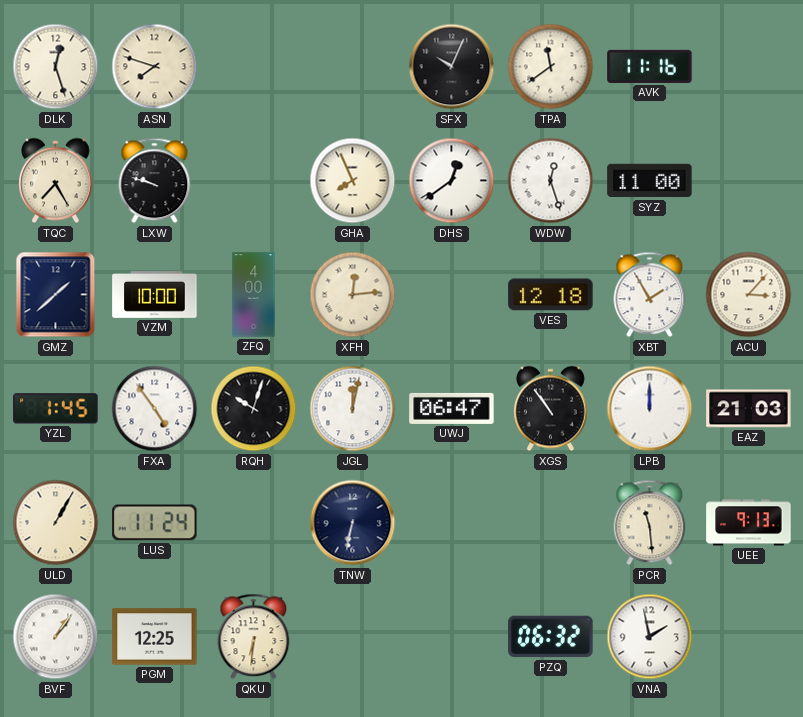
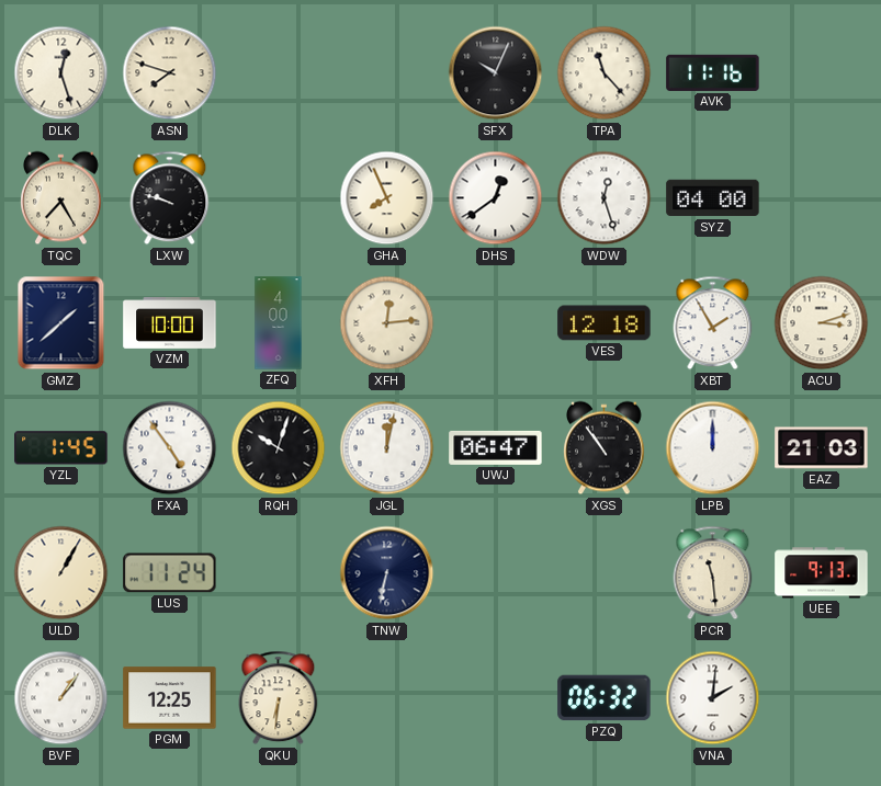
TPA: 11:39 -> 11:23 (605, 73)
SYZ: 11:00 -> 04:00 (713, 198)
ACU: 3:07 -> 3:12 (822, 323)
VNA: 1:58 -> 2:01 (713, 698)
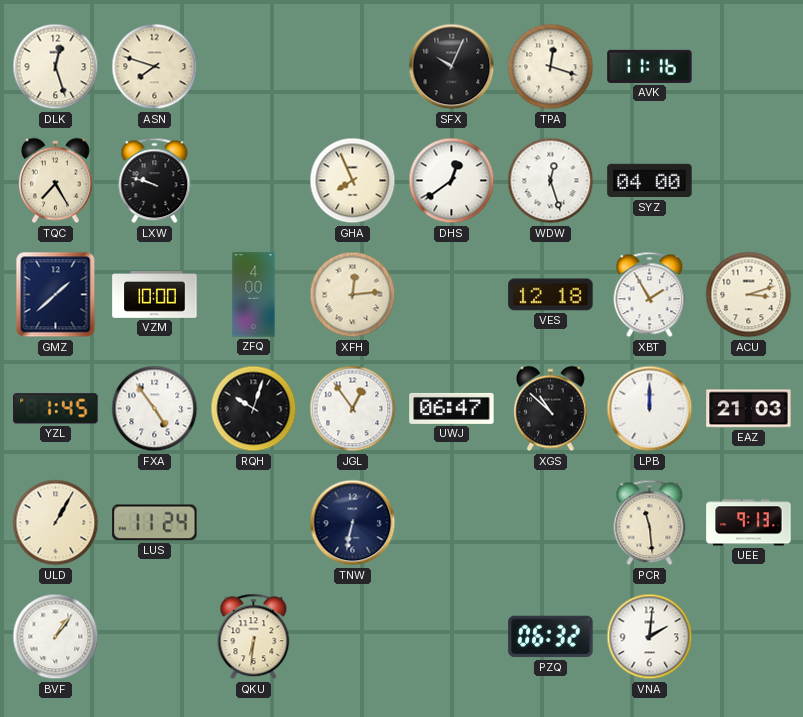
TPA: 11:23 -> 12:18 (551, 67)
JGL: 12:02 -> 12:54 (353, 409)
XGS: 10:54 -> 10:52 (551, 409)
PGM: 12:25 -> none (170, 698)
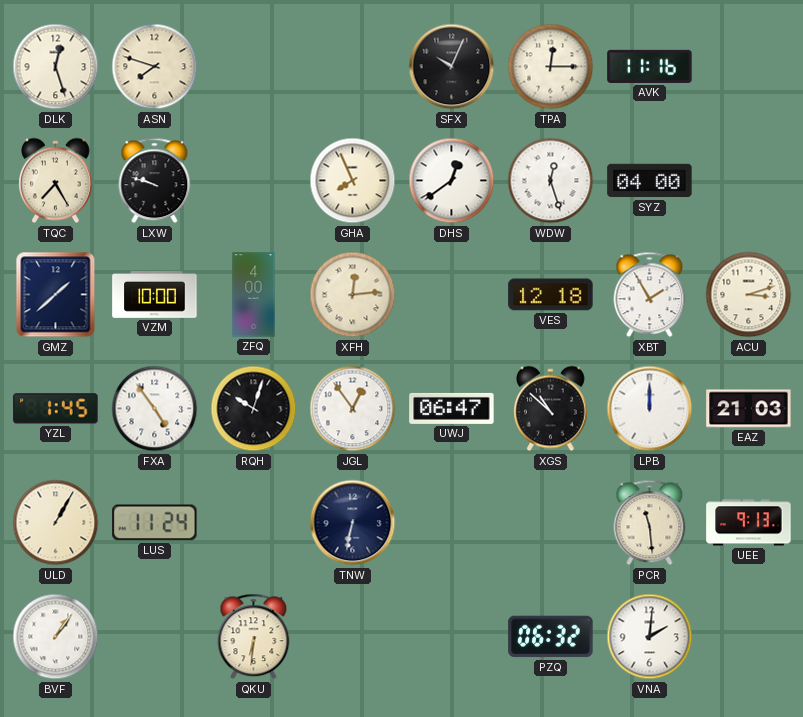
TPA: 12:18 -> 12:15 (551, 67)
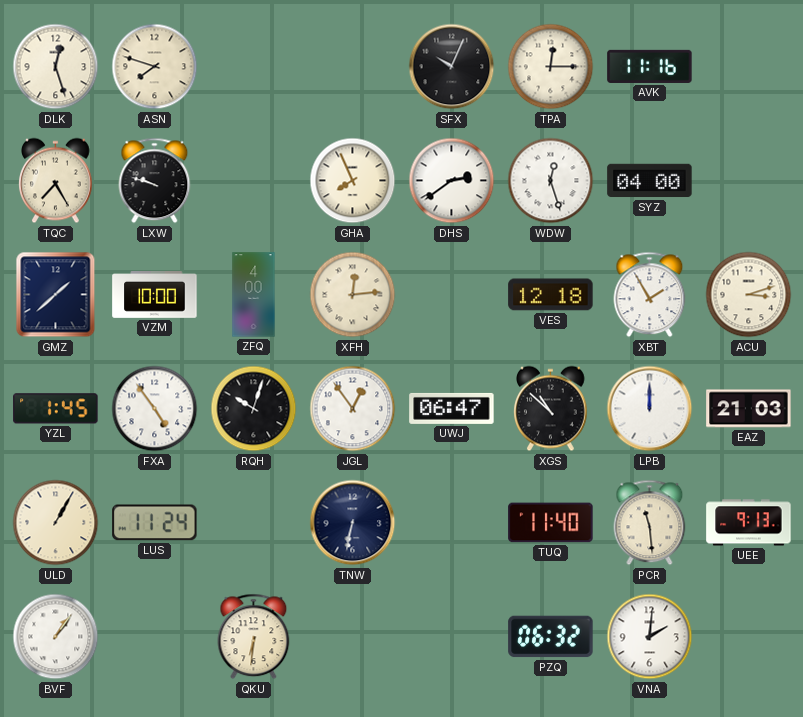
DHS: 12:39 -> 2:39 (452, 181)
TUQ: none -> 11:40 (551, 523)
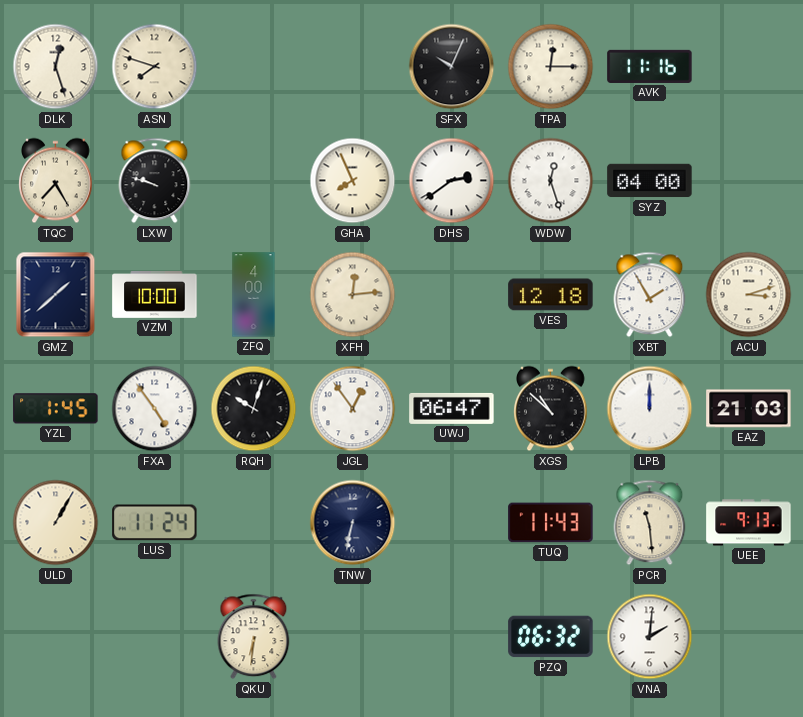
TUQ: 11:40 -> 11:43 (551, 523)
BVF: 1:06 -> none (56, 637)
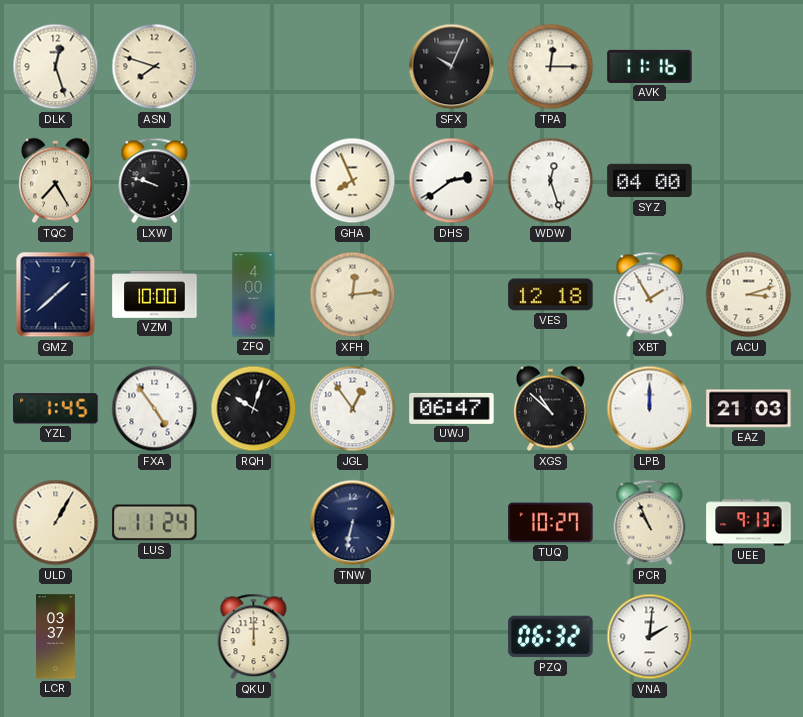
TUQ: 11:43 -> 10:27 (551, 523)
PCR: 11:29 -> 10:56 (650, 523)
LCR: none -> 03:37 (55, 637)
QKU: 6:31 -> 12:00 (254, 637)
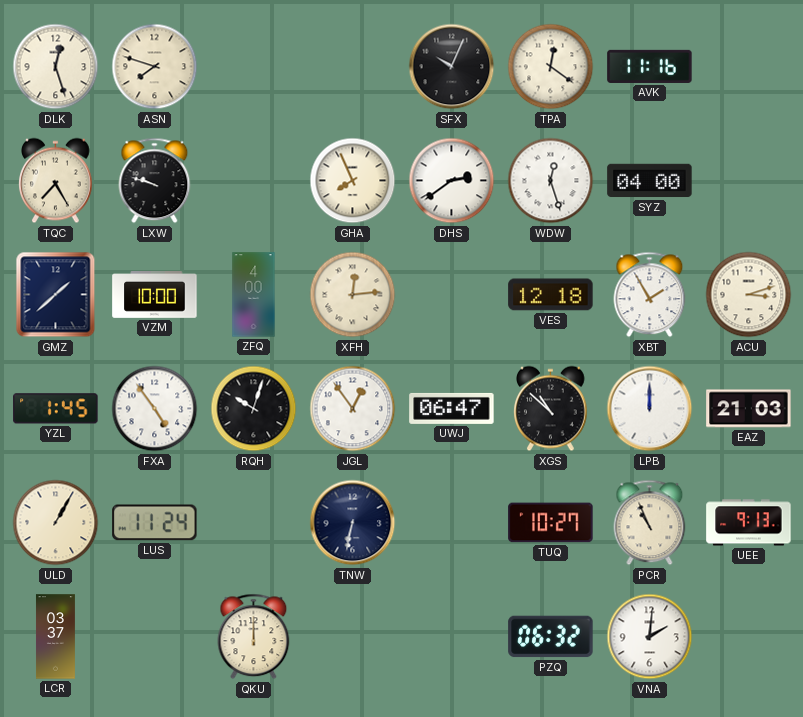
TPA: 12:15 -> 12:21 (551, 67)
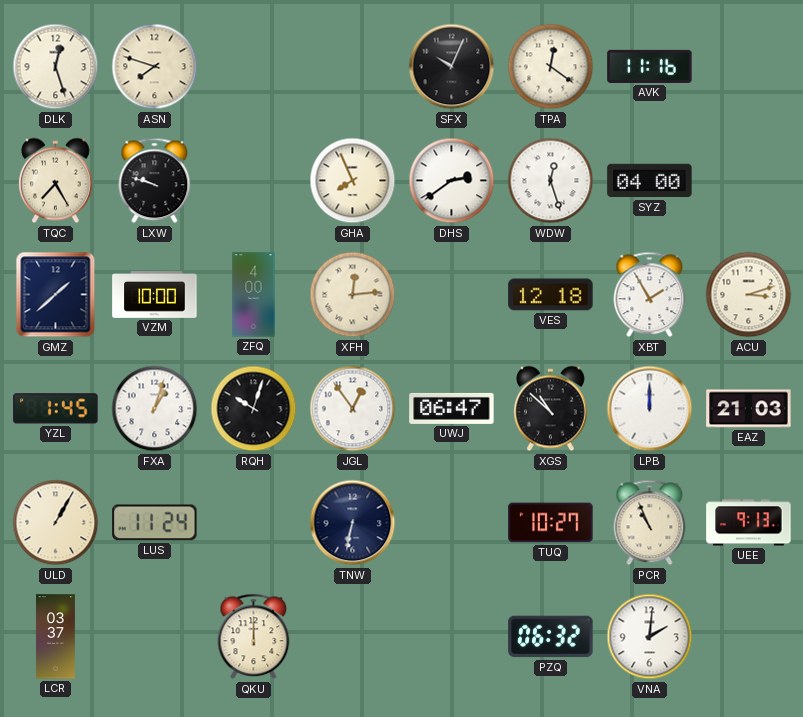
FXA: 4:54 -> 1:03 (155, 409)
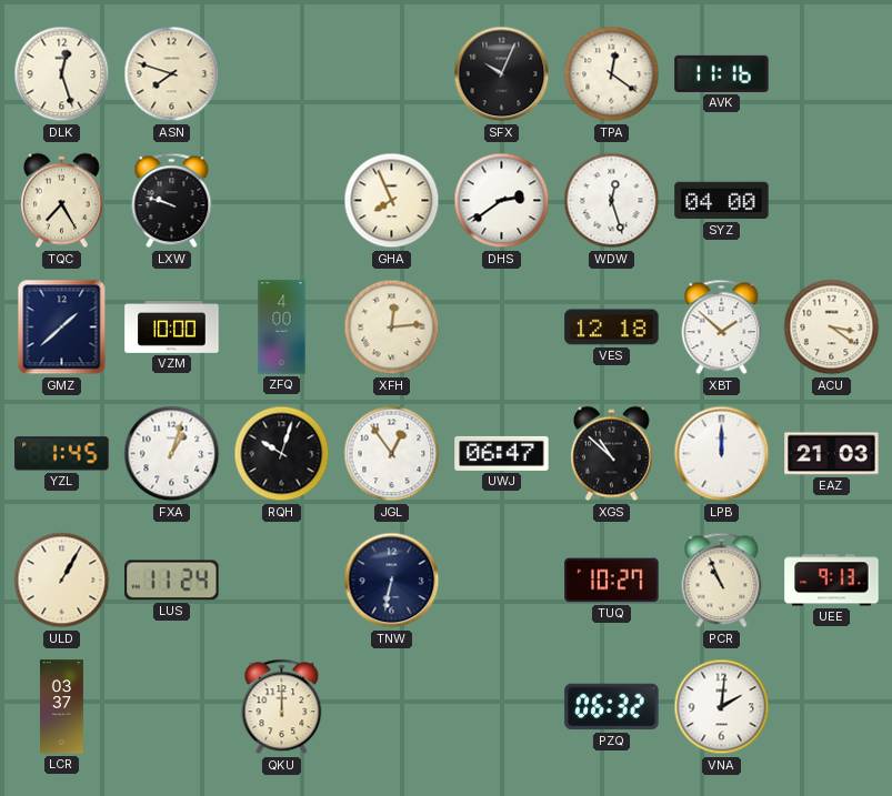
XBT: 1:55 -> 1:52 (722, 328)
ACU: 3:12 -> 3:21 (832, 328)
